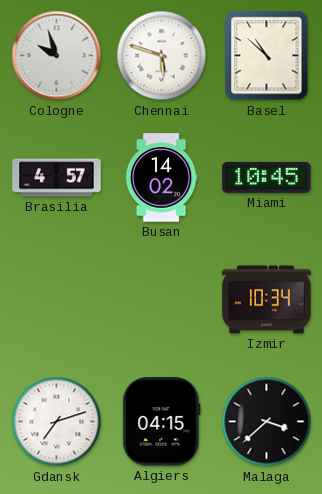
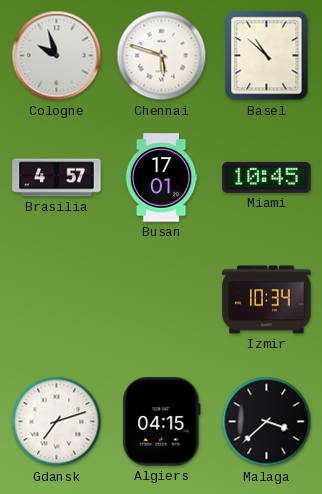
Busan: 14:02 -> 17:01 (161, 178)
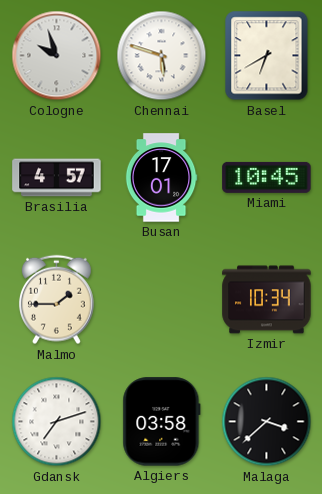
Basel: 10:52 -> 6:40 (267, 56)
Malmo: none -> 1:45 (56, 300)
Algiers: 04:15 -> 03:58 (162, 422)
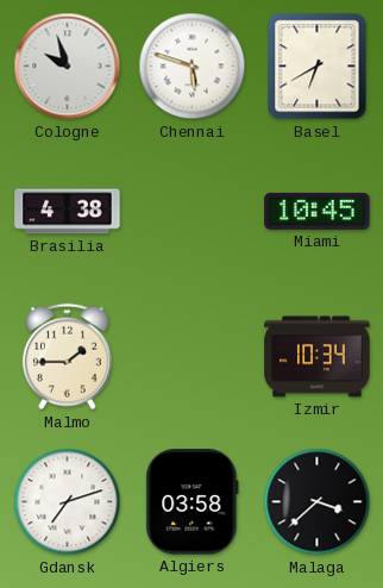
Brasilia: 4:57 -> 4:38 (68, 212)
Busan: 17:01 -> none (161, 178)
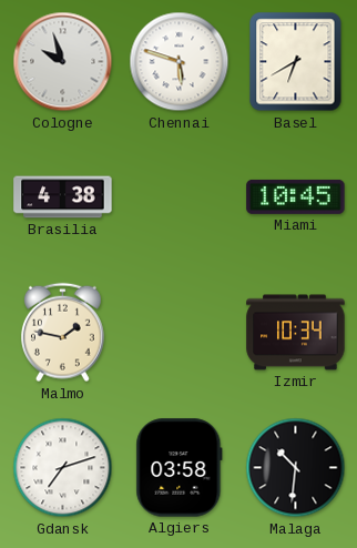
Malmo: 1:45 -> 1:47 (62, 333)
Malaga: 3:38 -> 10:31 (296, 468)
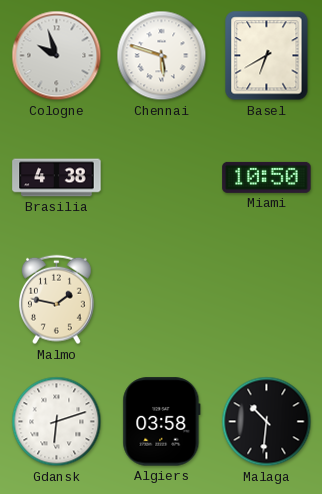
Miami: 10:45 -> 10:50 (267, 177)
Izmir: 10:34 -> none (296, 333)
Gdansk: 7:12 -> 6:12 (57, 422)
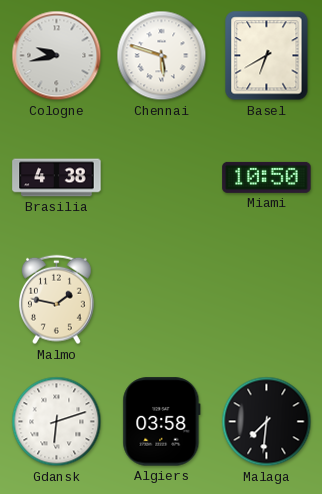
Cologne: 9:57 -> 9:43 (57, 56)
Malaga: 10:31 -> 7:31 (267, 422)
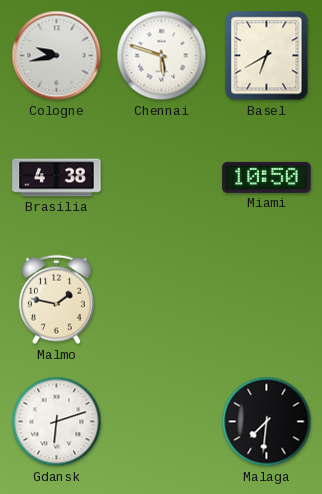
Algiers: 03:58 -> none (162, 422)
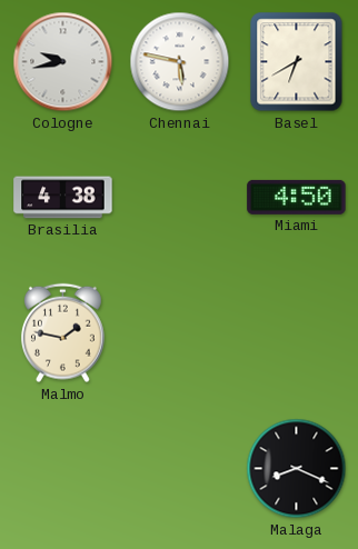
Chennai: 5:48 -> 5:47 (180, 62)
Miami: 10:50 -> 4:50 (297, 197)
Gdansk: 6:12 -> none (57, 422)
Malaga: 7:31 -> 8:19 (297, 469)
